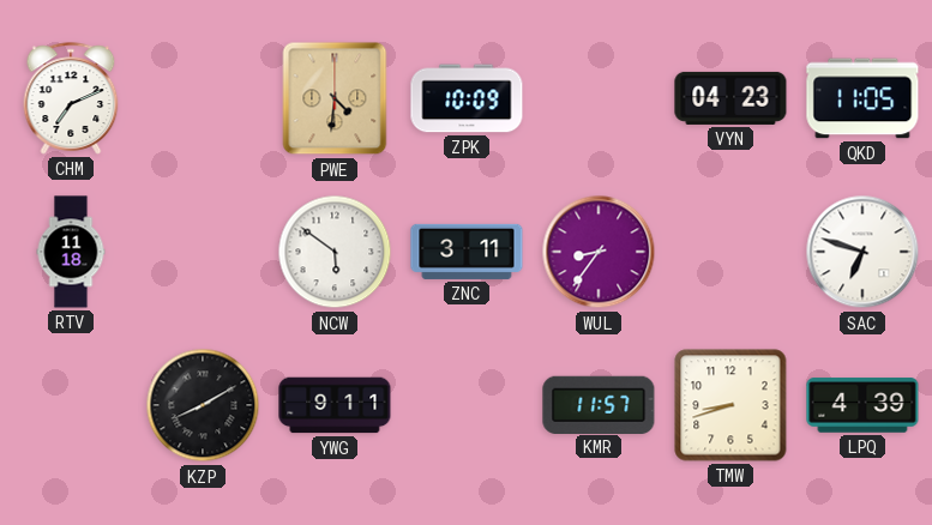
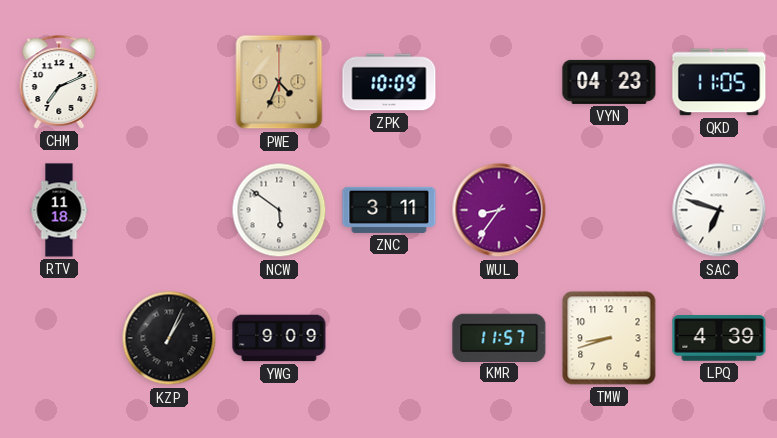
PWE: 4:31 -> 4:34 (279, 82)
KZP: 8:10 -> 1:04 (169, 338)
YWG: 9:11 -> 9:09 (279, 338)
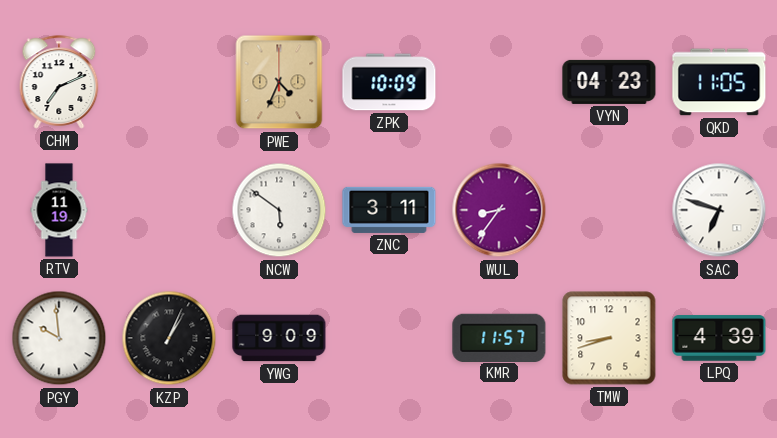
RTV: 11:18 -> 11:19 (59, 210)
PGY: none -> 9:59 (59, 338)
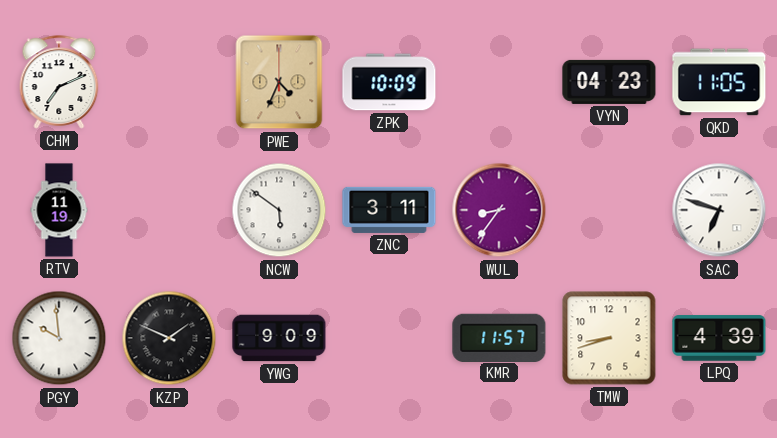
KZP: 1:04 -> 1:49 (169, 338)
